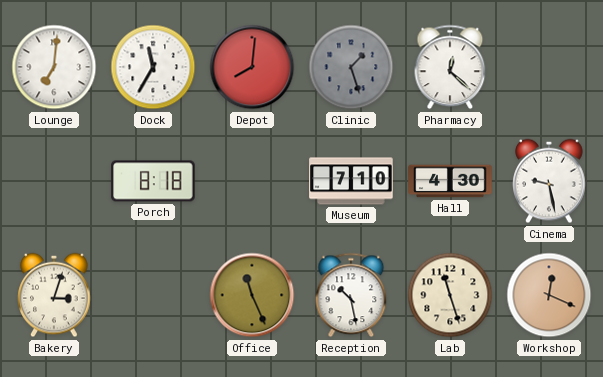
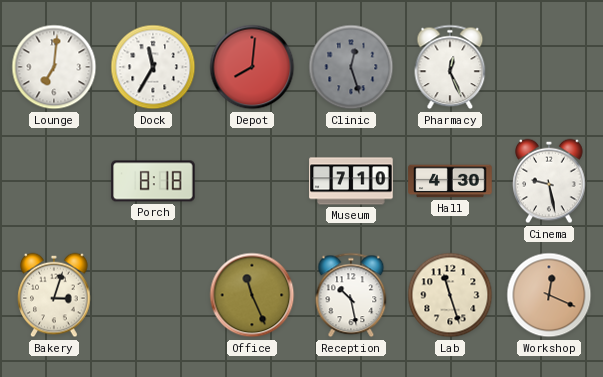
Clinic: 1:27 -> 12:27 (351, 67)
Pharmacy: 12:22 -> 12:26 (450, 67)
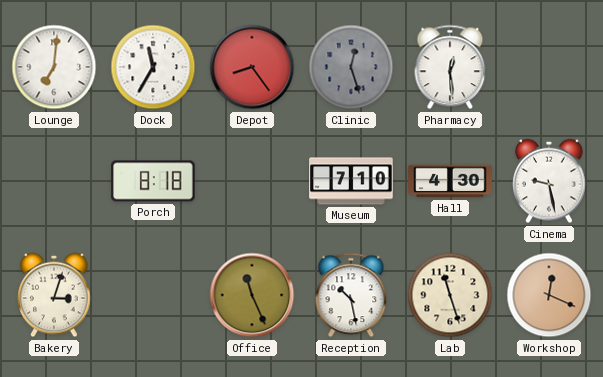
Depot: 8:01 -> 8:24 (252, 67)
Pharmacy: 12:26 -> 12:29 (450, 67)
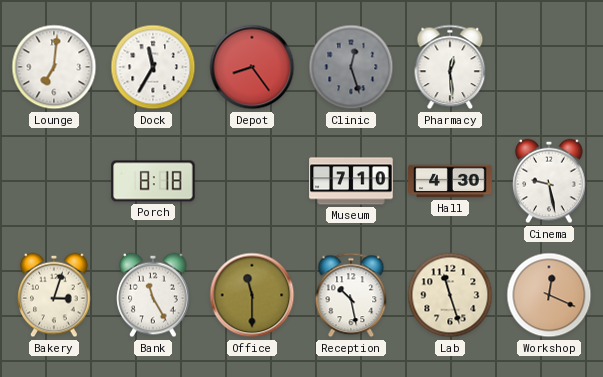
Bank: none -> 11:25 (153, 295)
Office: 11:26 -> 11:30 (252, 295)
